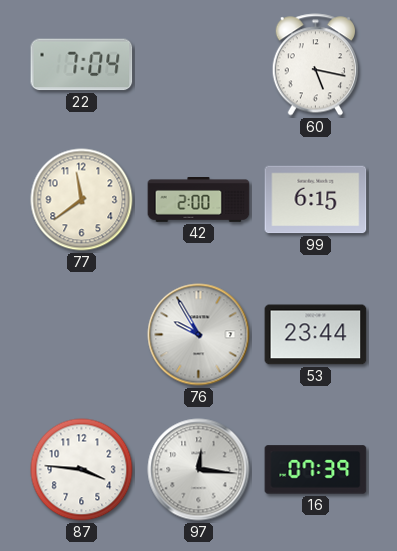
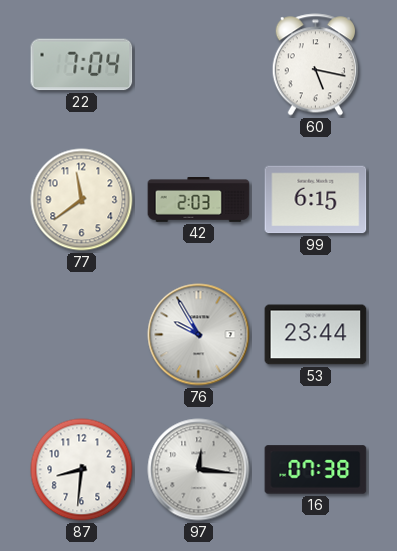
42: 2:00 -> 2:03 (199, 200)
87: 3:46 -> 8:31 (82, 470)
16: 07:39 -> 07:38 (316, 470)
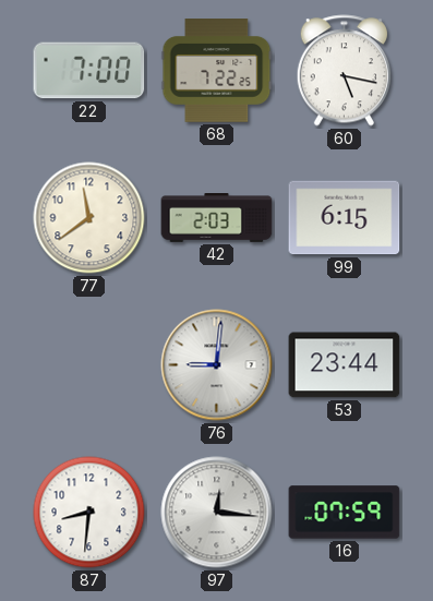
22: 7:04 -> 7:00 (89, 71)
68: none -> 7:22 (217, 71)
76: 9:55 -> 9:01 (217, 365)
16: 07:38 -> 07:59 (345, 513)
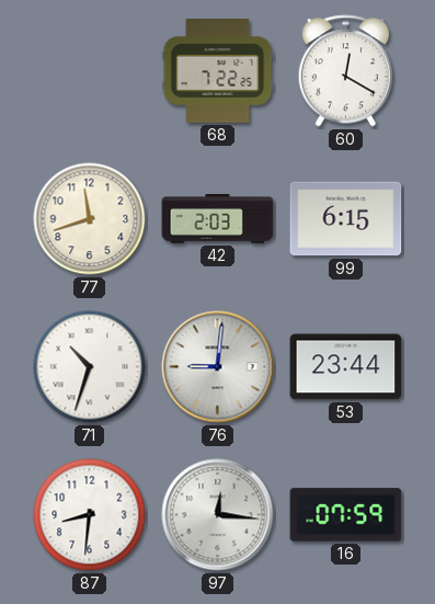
22: 7:00 -> none (89, 71)
60: 5:17 -> 12:20 (345, 71)
77: 11:39 -> 11:42 (90, 219)
71: none -> 10:33 (90, 367)
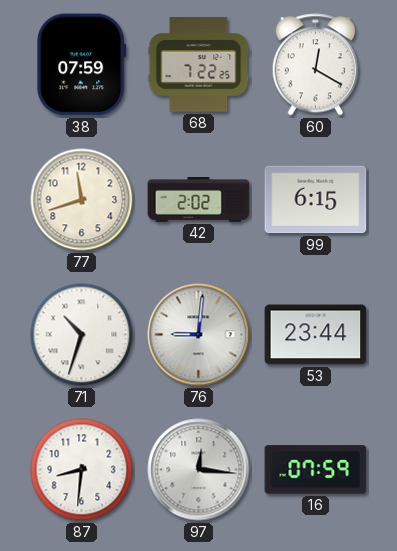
38: none -> 07:59 (82, 65)
42: 2:03 -> 2:02 (199, 200)
